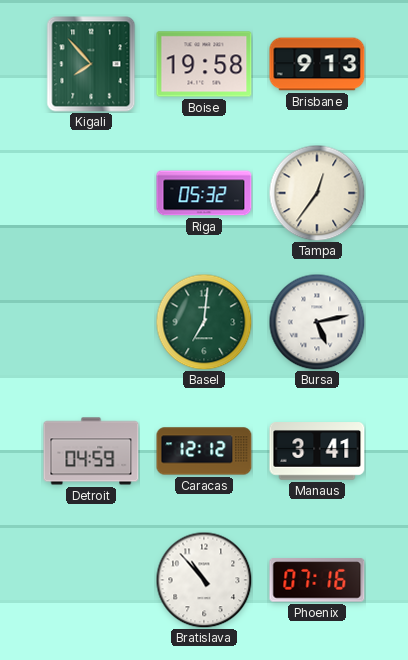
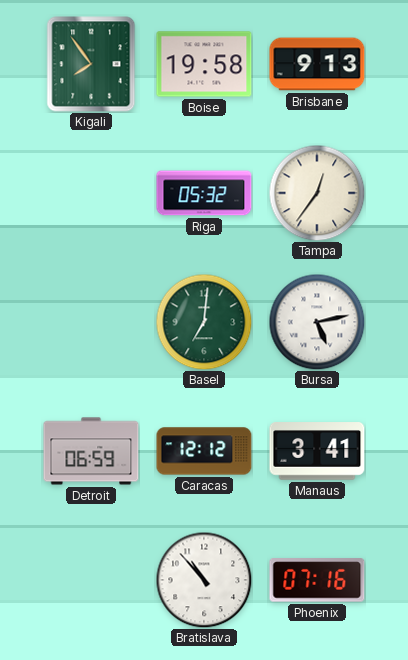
Kigali: 7:53 -> 7:54 (91, 64)
Detroit: 04:59 -> 06:59 (91, 451)
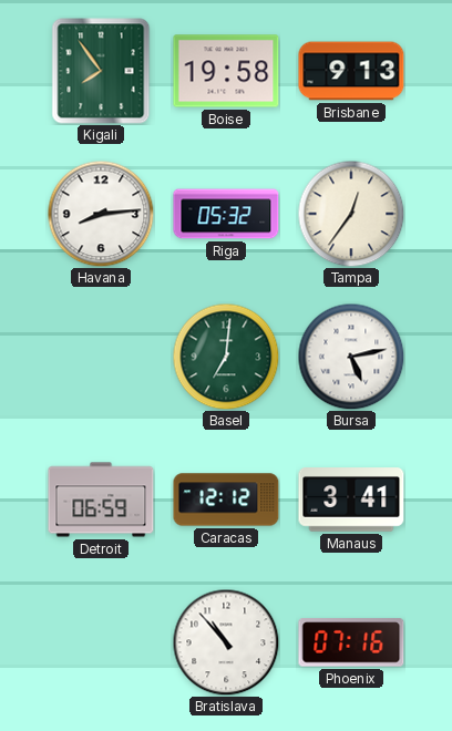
Havana: none -> 8:14 (101, 214)
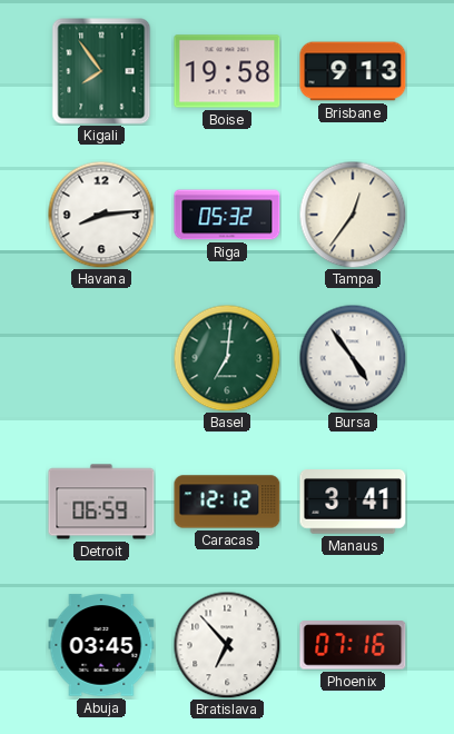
Bursa: 5:13 -> 4:54 (353, 358)
Abuja: none -> 03:45 (101, 645)
Bratislava: 10:53 -> 6:53 (227, 645)
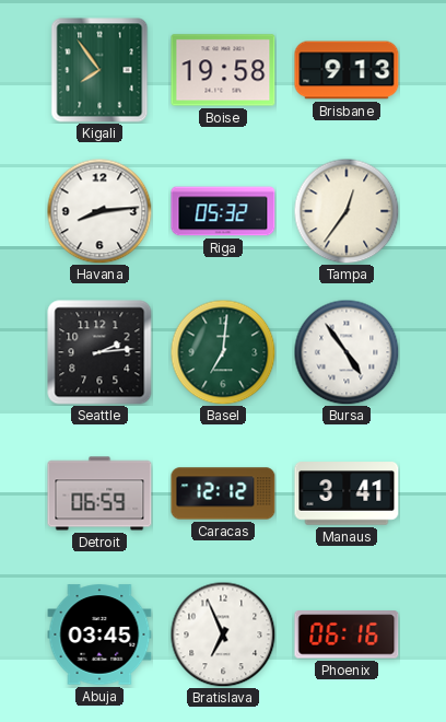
Seattle: none -> 2:14 (99, 352)
Bratislava: 6:53 -> 6:56 (223, 634)
Phoenix: 07:16 -> 06:16 (347, 634)
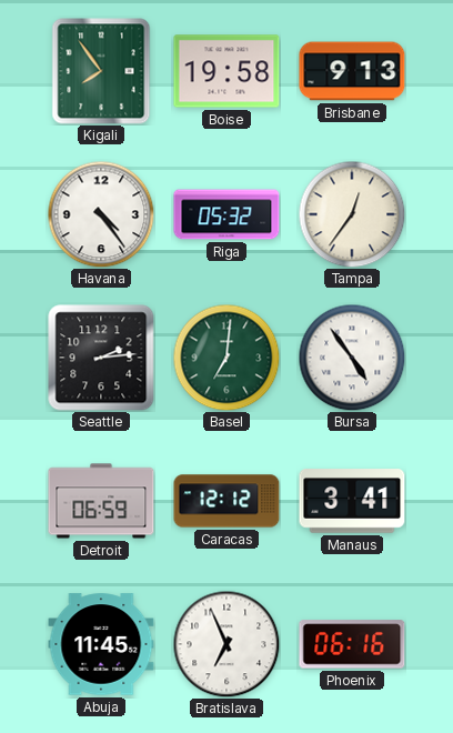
Havana: 8:14 -> 4:24 (101, 214)
Abuja: 03:45 -> 11:45 (101, 644)
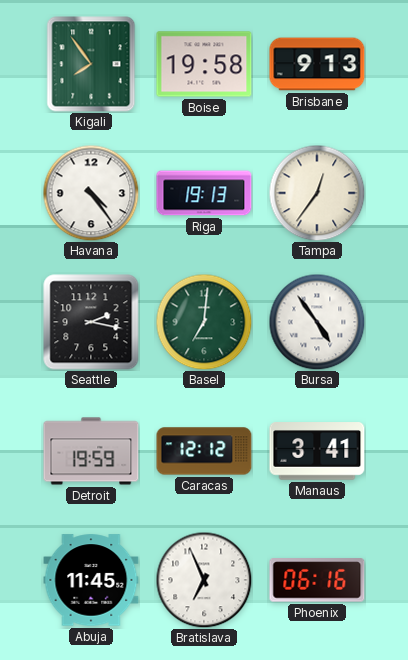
Riga: 05:32 -> 19:13 (204, 193)
Seattle: 2:14 -> 2:17 (91, 322)
Detroit: 06:59 -> 19:59 (91, 451)
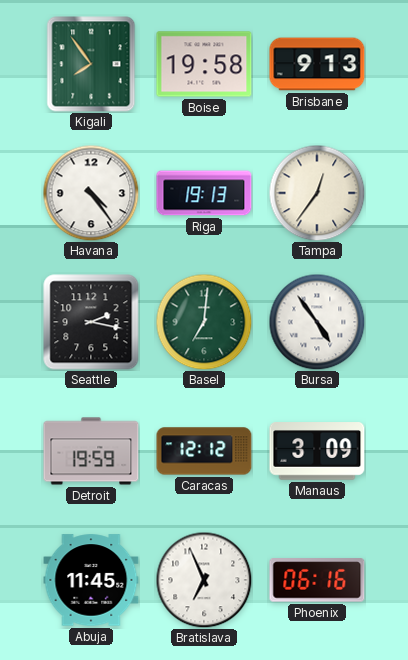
Manaus: 3:41 -> 3:09 (317, 451)
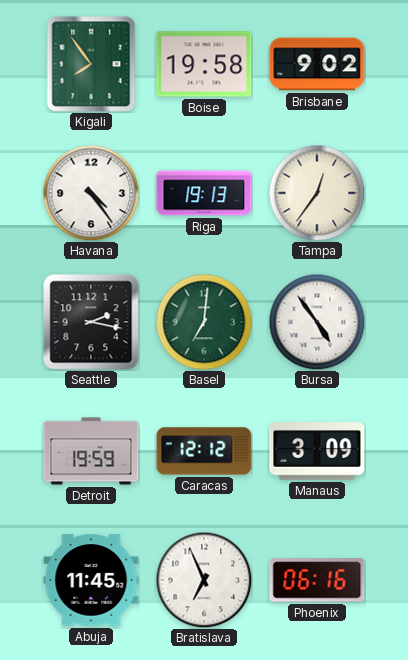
Brisbane: 9:13 -> 9:02 (317, 64)
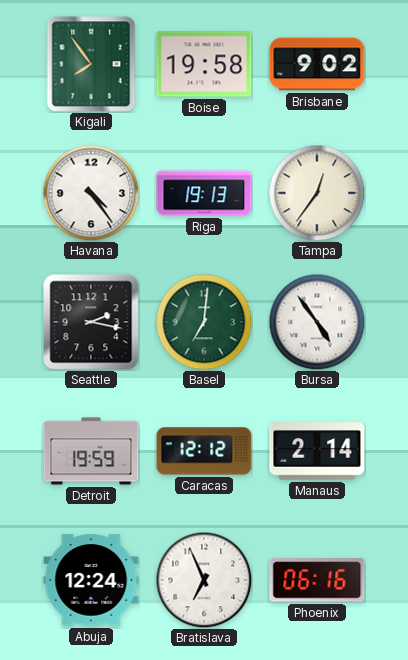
Manaus: 3:09 -> 2:14 (317, 451)
Abuja: 11:45 -> 12:24 (91, 580)
